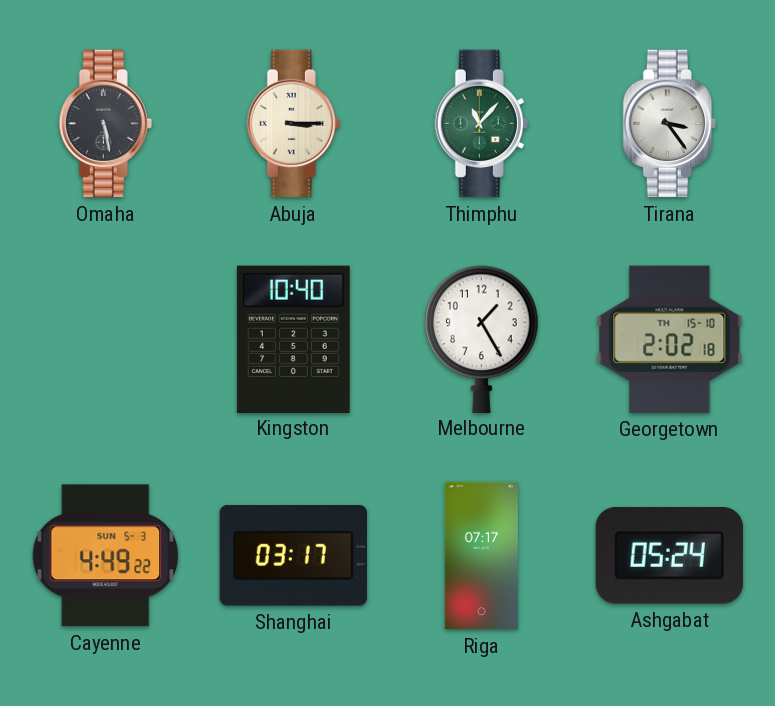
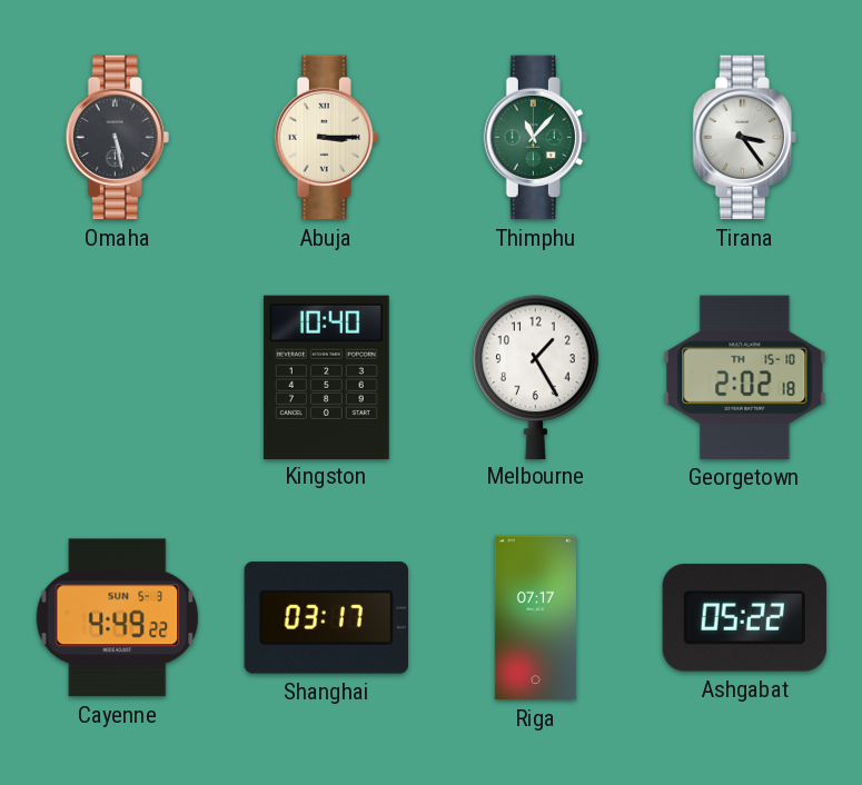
Ashgabat: 05:24 -> 05:22 (744, 618)
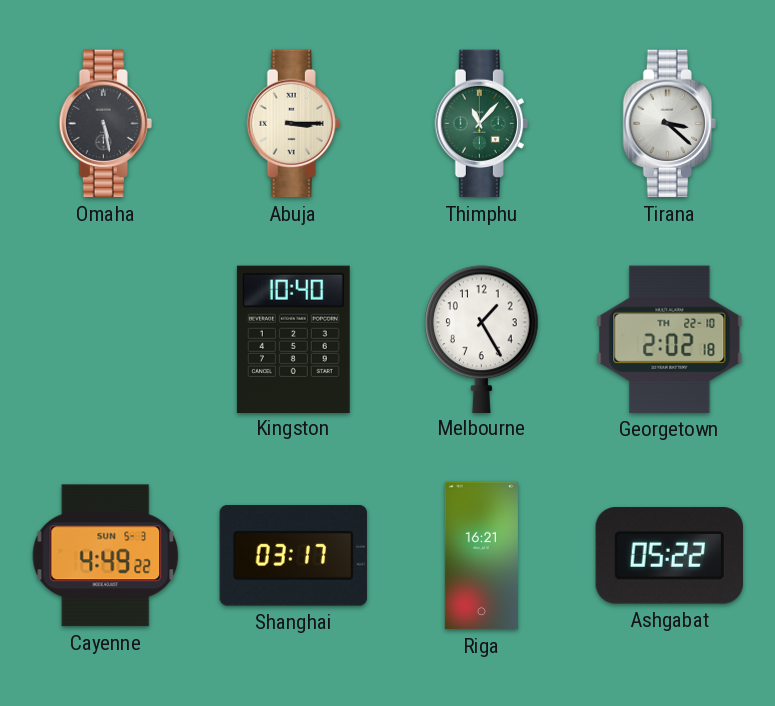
Tirana: 3:24 -> 3:22 (669, 124)
Georgetown date: TH 15-10 -> TH 22-10 (670, 339)
Riga: 07:17 -> 16:21 (481, 556)
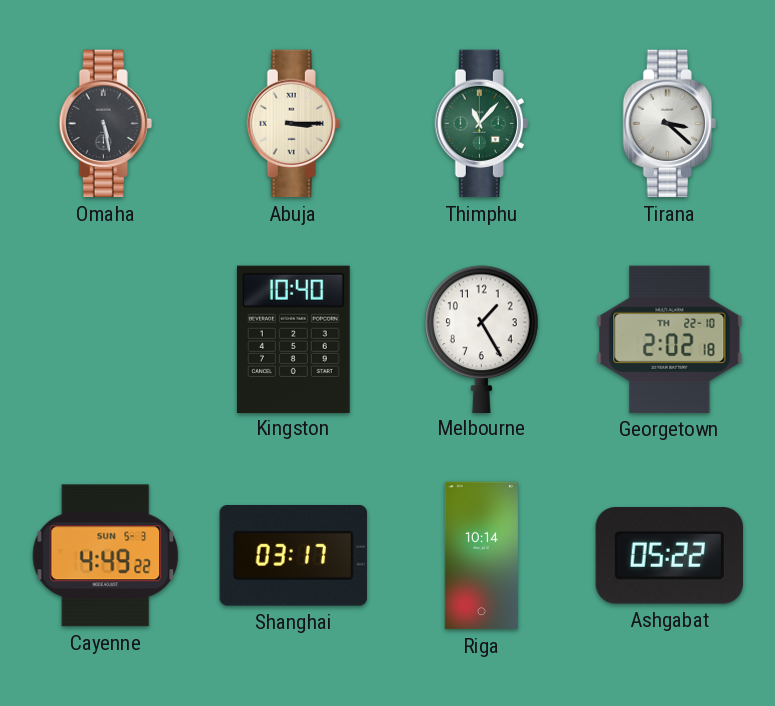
Riga: 16:21 -> 10:14 (481, 556)
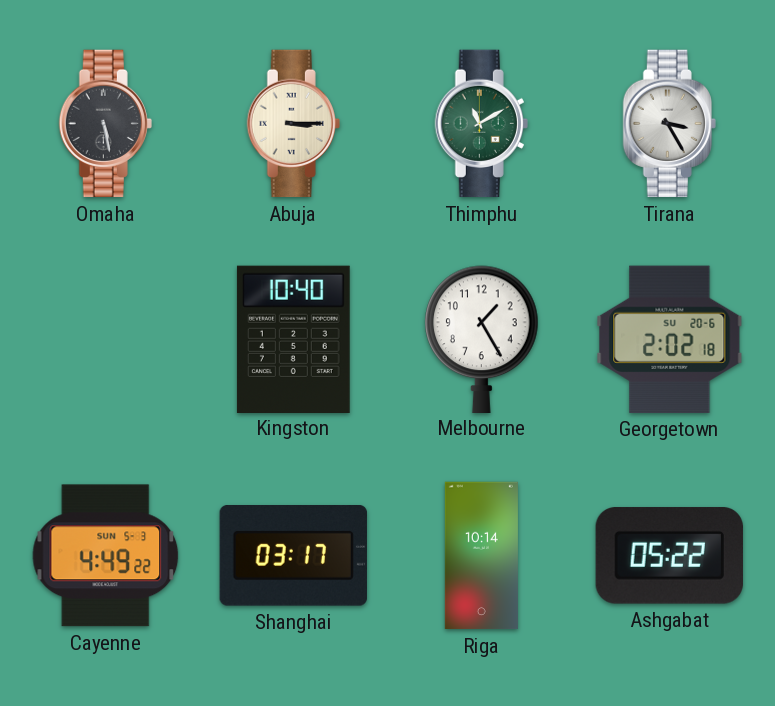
Thimphu: 11:07 -> 11:10 (481, 124)
Tirana: 3:22 -> 3:25 (669, 124)
Georgetown date: TH 22-10 -> SU 20-6 (670, 339)
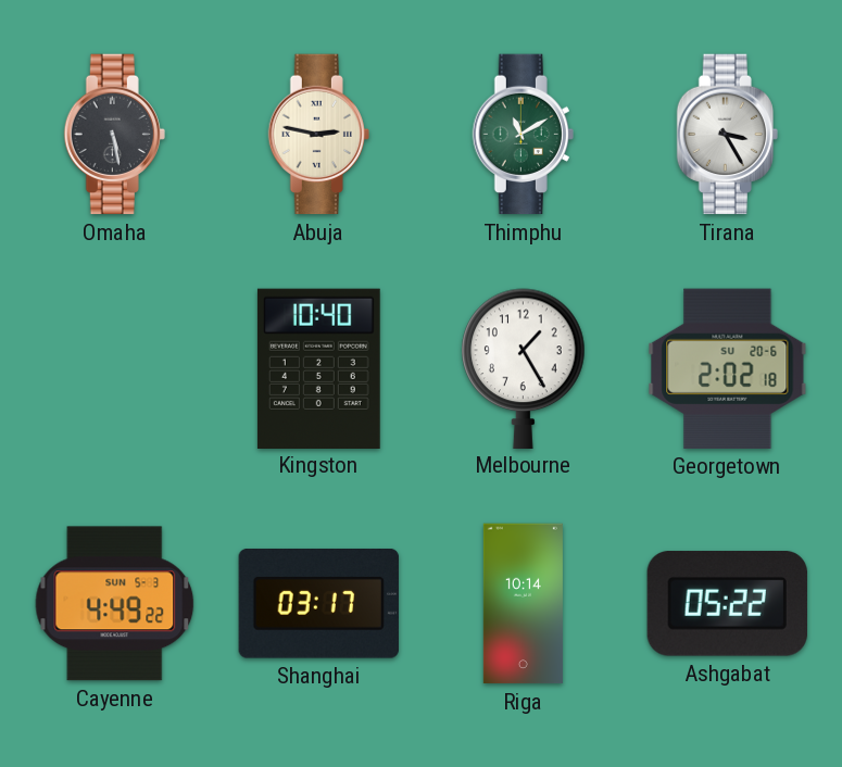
Abuja: 3:15 -> 2:47 (318, 135)
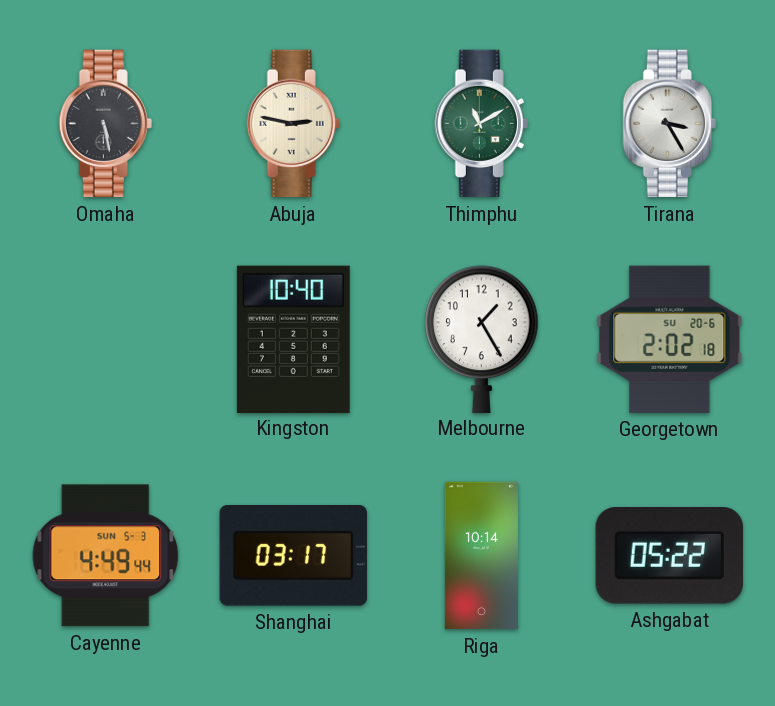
Cayenne: 4:49:22 -> 4:49:44 (106, 556)
